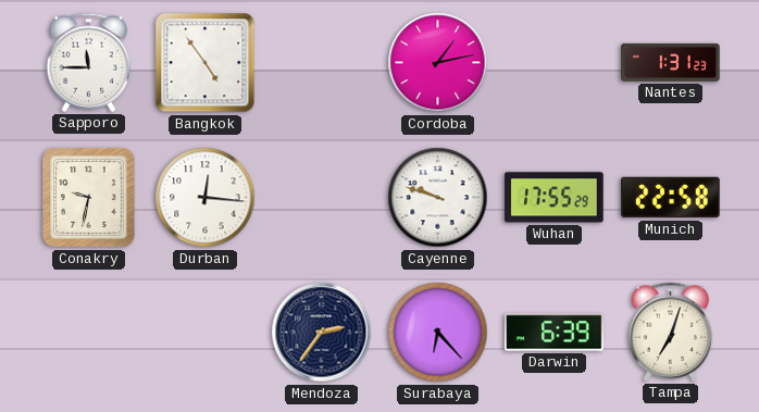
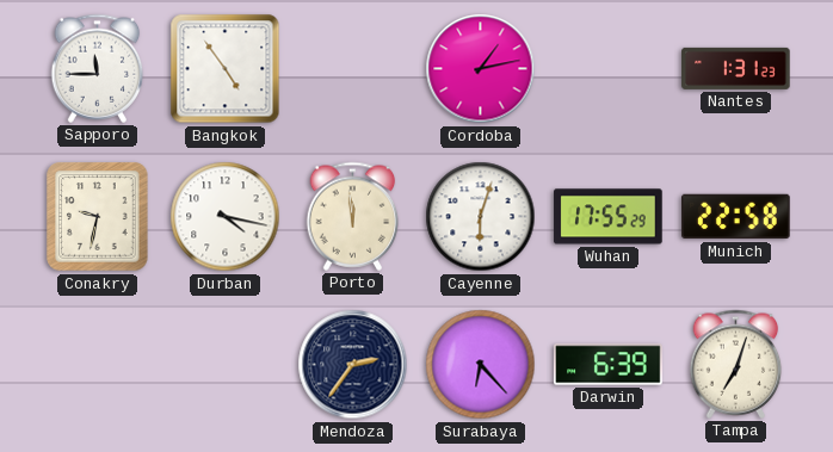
Durban: 12:16 -> 4:17 (226, 217)
Porto: none -> 11:59 (353, 216)
Cayenne: 9:48 -> 6:03 (481, 217)
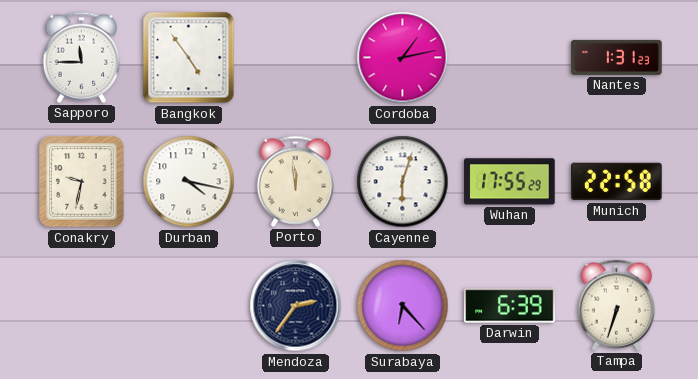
Tampa: 7:03 -> 6:33 (617, 305)
